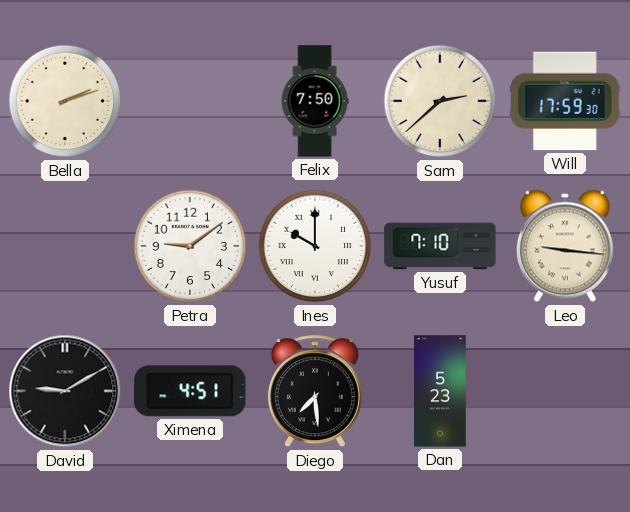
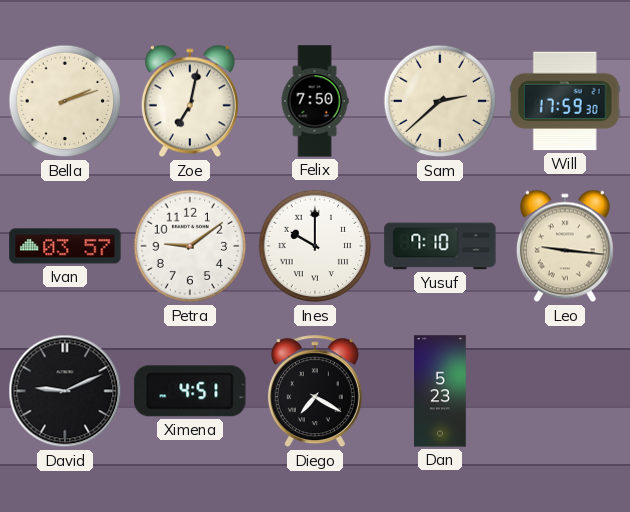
Zoe: none -> 7:02 (190, 101)
Ivan: none -> 03:57 (65, 246)
David: 9:10 -> 9:11 (65, 391)
Diego: 7:29 -> 7:20 (315, 392)
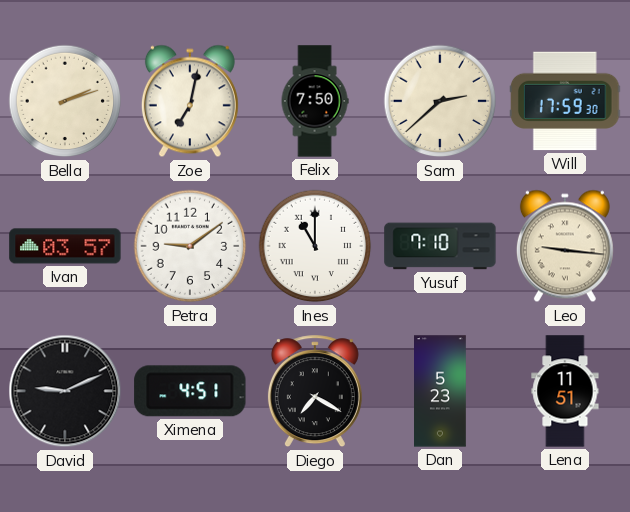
Ines: 10:00 -> 11:00 (315, 246)
Lena: none -> 11:51 (565, 391)
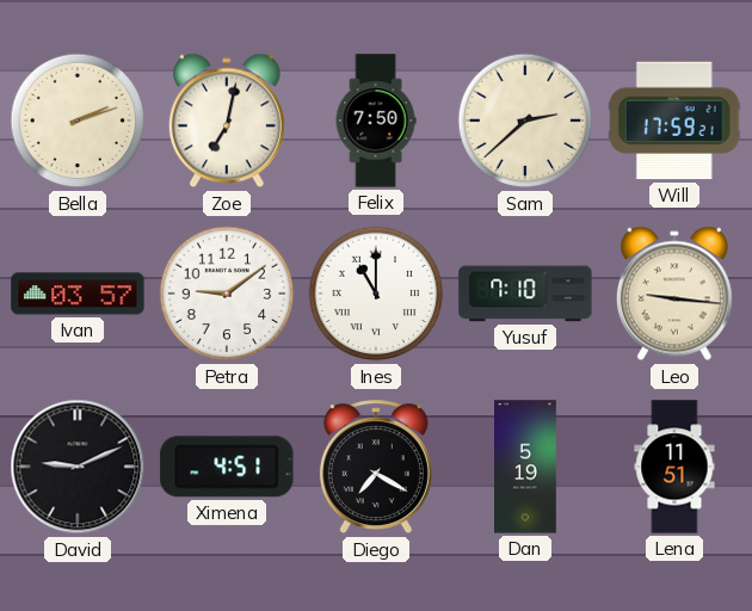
Will: 17:59:30 -> 17:59:21 (674, 121)
Dan: 5:23 -> 5:19 (526, 467)
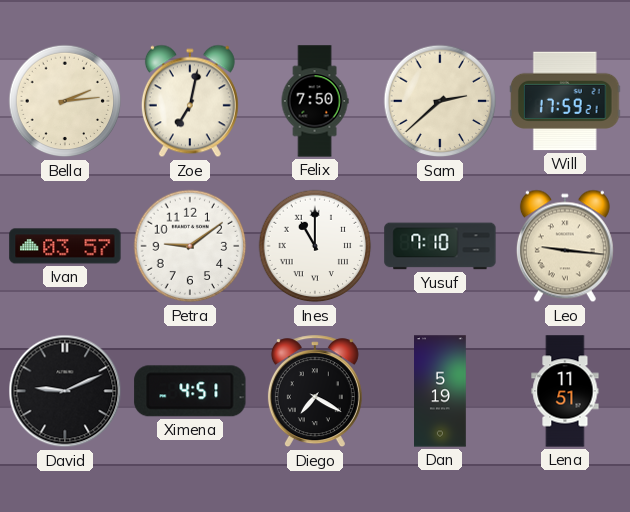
Bella: 2:12 -> 2:14 (65, 101)
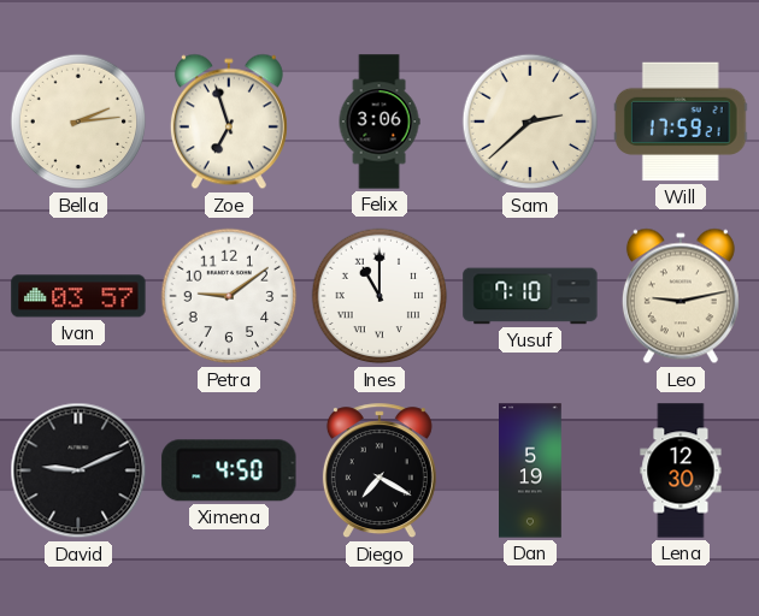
Zoe: 7:02 -> 6:57 (229, 122)
Felix: 7:50 -> 3:06 (379, 122)
Leo: 9:16 -> 9:13 (681, 296)
Ximena: 4:51 -> 4:50 (229, 470)
Lena: 11:51 -> 12:30 (681, 470)
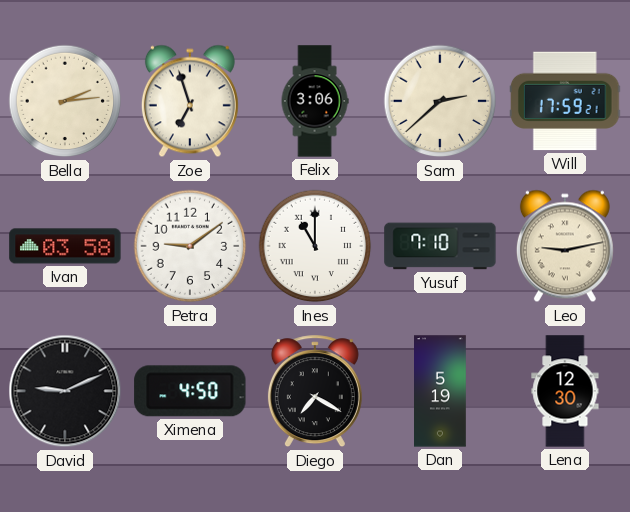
Ivan: 03:57 -> 03:58 (65, 246)
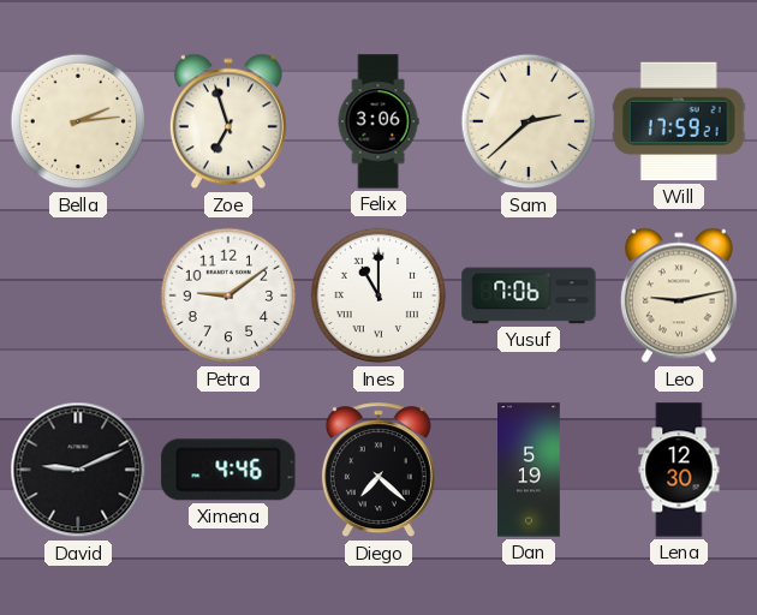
Ivan: 03:58 -> none (65, 246)
Yusuf: 7:10 -> 7:06 (529, 295)
Ximena: 4:50 -> 4:46 (228, 470)
Diego: 7:20 -> 7:22 (378, 471)
